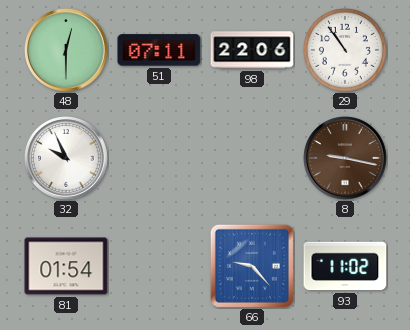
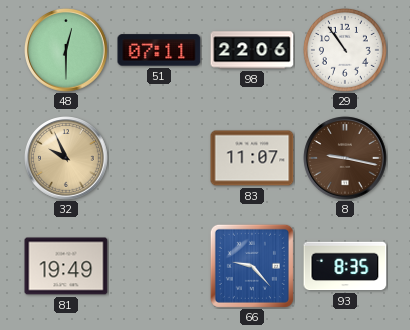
32 dial: white -> champagne (66, 158)
83: none -> 11:07 (252, 158)
81: 01:54 -> 19:49 (66, 266)
93: 11:02 -> 8:35 (345, 266)
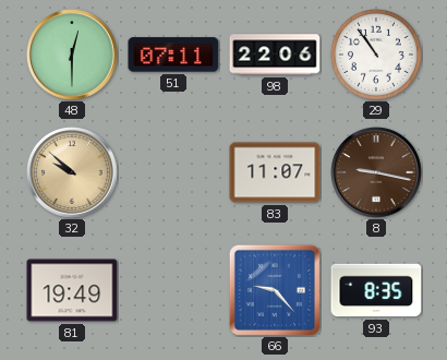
32: 9:56 -> 9:52 (72, 172)
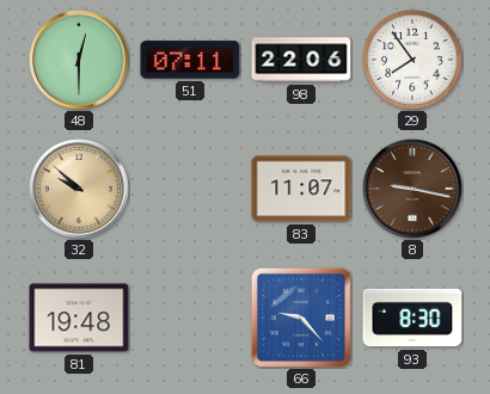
29: 10:54 -> 7:54 (412, 60)
81: 19:49 -> 19:48 (79, 318)
93: 8:35 -> 8:30 (412, 318)
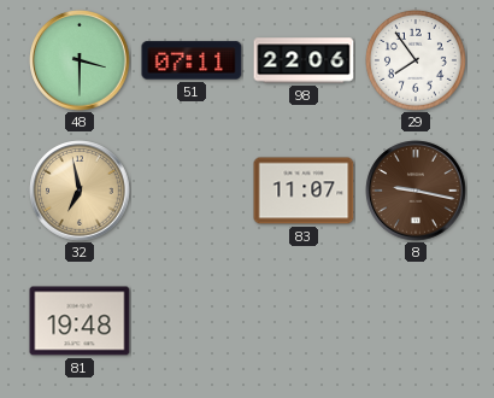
48: 12:30 -> 3:30 (80, 60)
32: 9:52 -> 6:58 (80, 191)
66: 9:23 -> none (301, 318)
93: 8:30 -> none (412, 318)
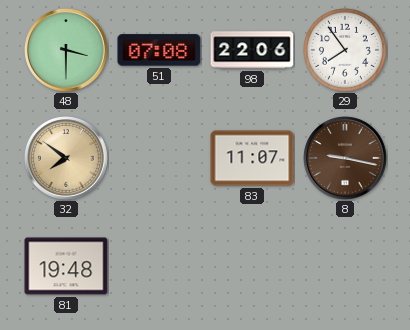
51: 07:11 -> 07:08 (159, 50)
32: 6:58 -> 7:51 (66, 158)
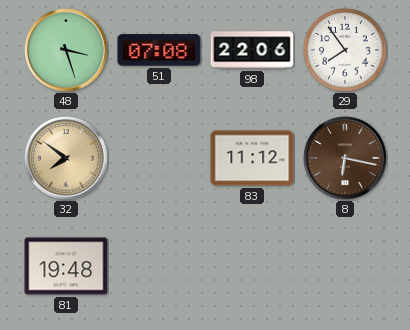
48: 3:30 -> 3:27 (66, 50)
83: 11:07 -> 11:12 (252, 158)
8: 9:17 -> 6:17 (345, 158)
